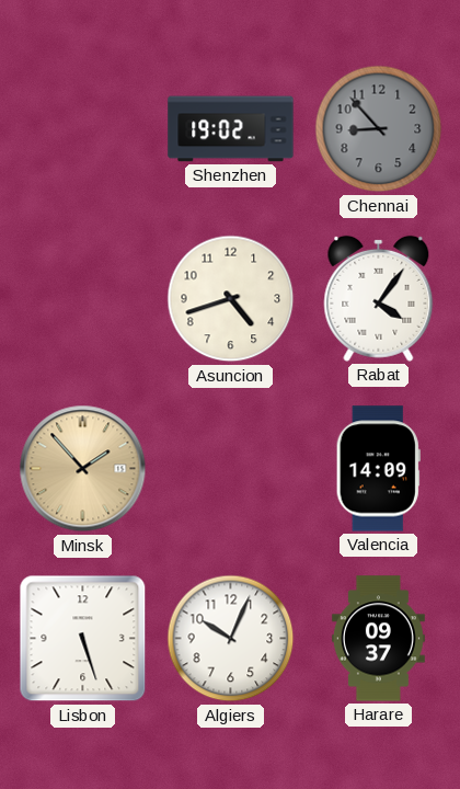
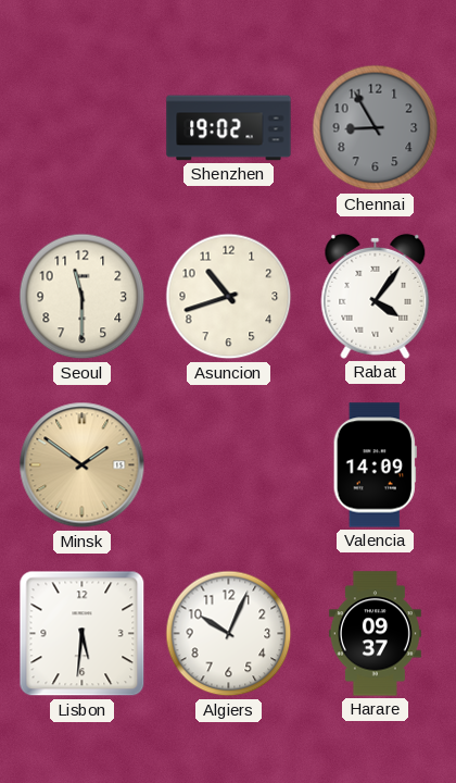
Chennai: 8:53 -> 8:55 (376, 128)
Seoul: none -> 11:30 (83, 297)
Asuncion: 4:42 -> 10:42 (229, 297)
Minsk: 1:53 -> 1:51 (83, 465)
Lisbon: 5:27 -> 5:31 (83, 634)
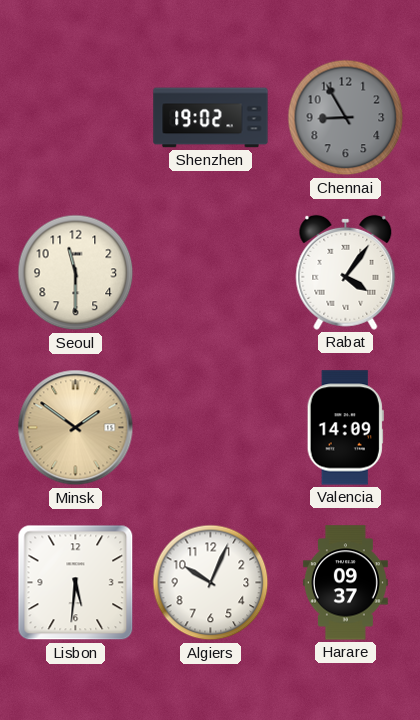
Asuncion: 10:42 -> none (229, 297)
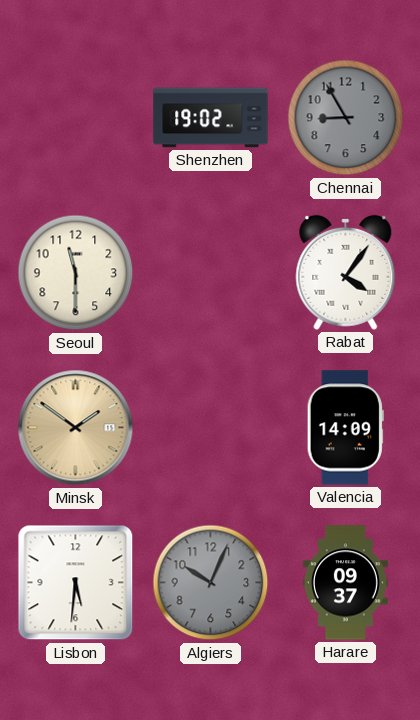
Algiers dial: white -> grey (211, 583)
